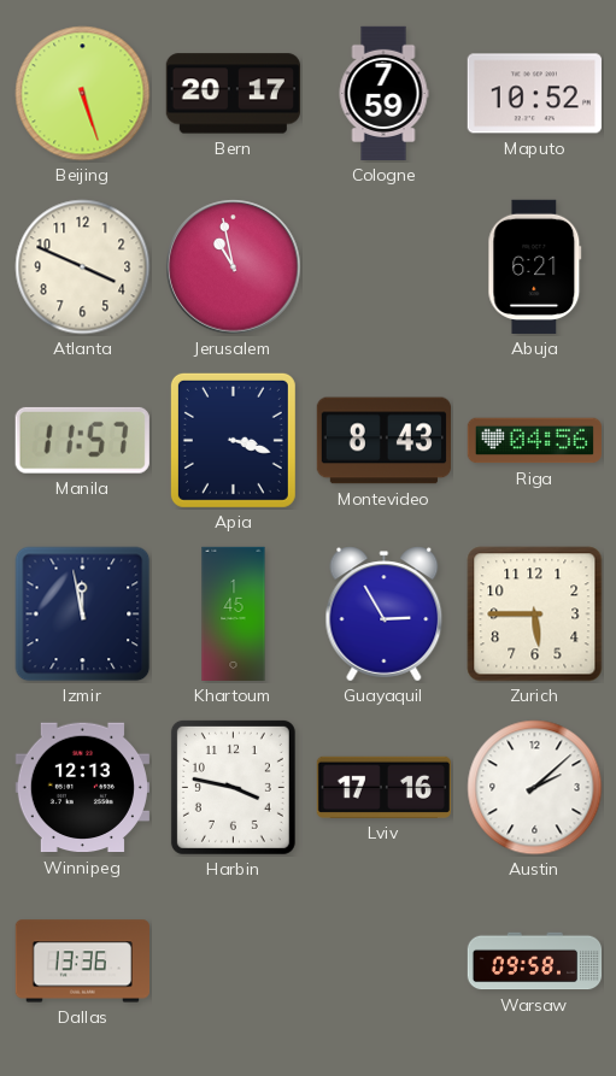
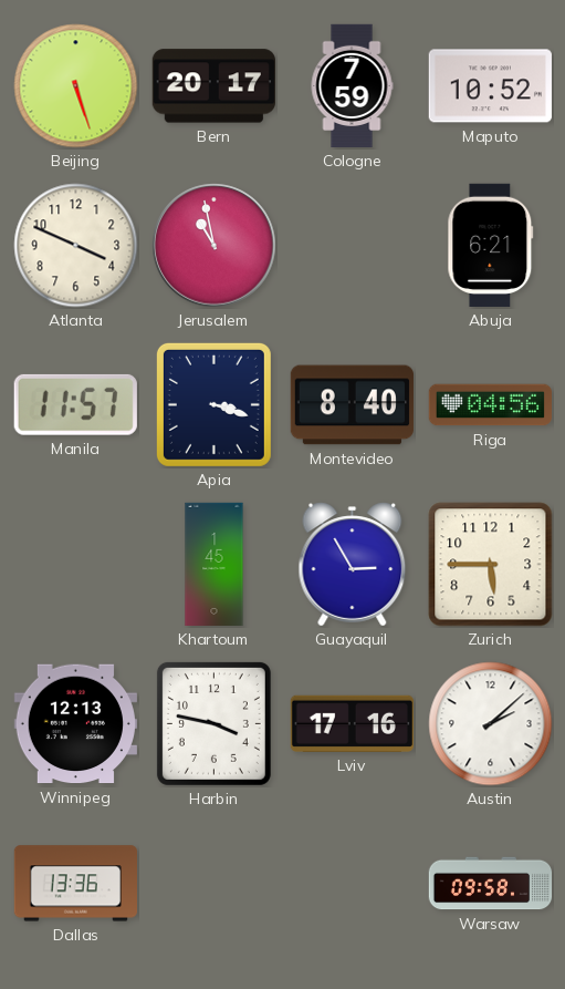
Montevideo: 8:43 -> 8:40 (352, 405)
Izmir: 11:58 -> none (83, 615)
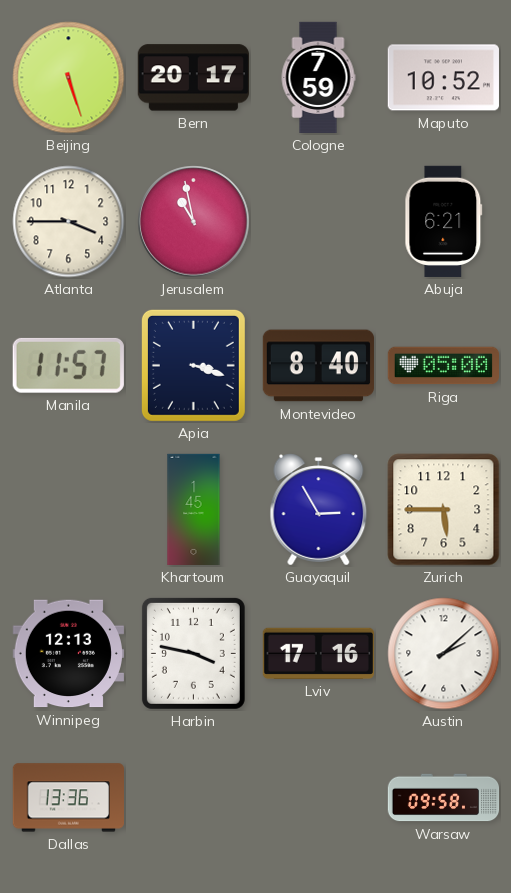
Atlanta: 3:49 -> 3:45 (69, 222)
Riga: 04:56 -> 05:00 (443, 366)
